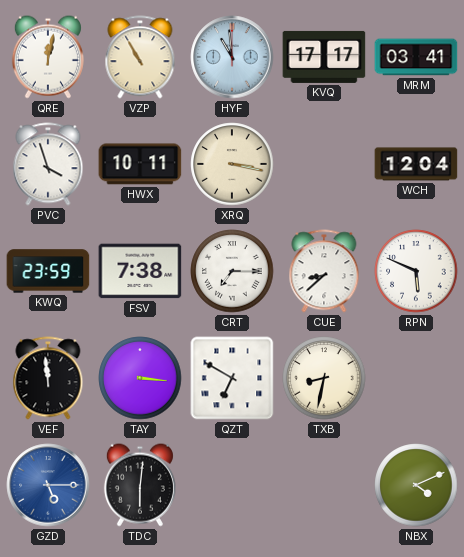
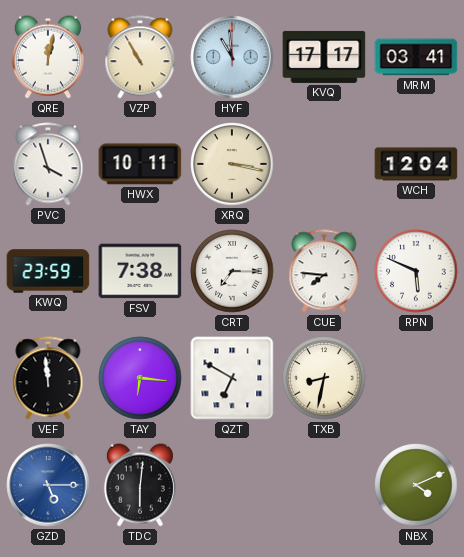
CUE: 8:38 -> 7:46 (324, 271)
TAY: 3:16 -> 6:16 (140, 378)
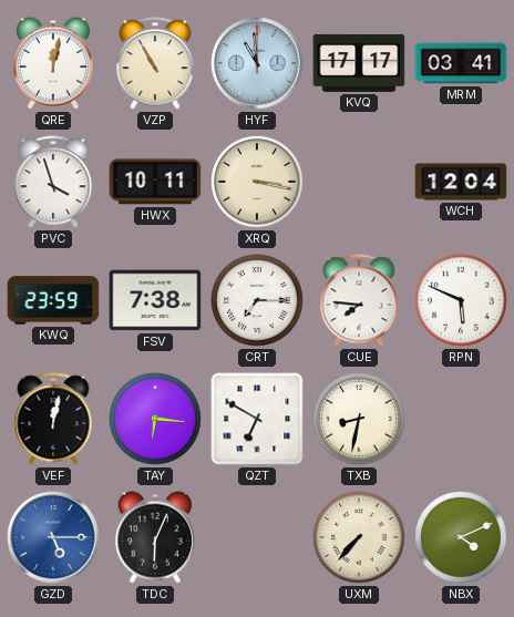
VEF: 11:59 -> 12:02 (53, 419)
TDC: 6:01 -> 6:04 (155, 537)
UXM: none -> 7:37 (359, 537)
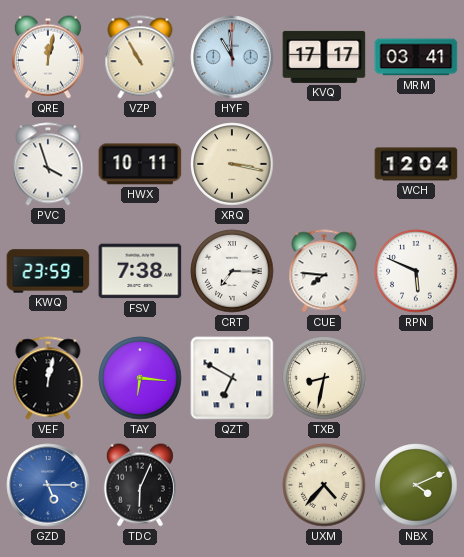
UXM: 7:37 -> 4:37 (324, 485)
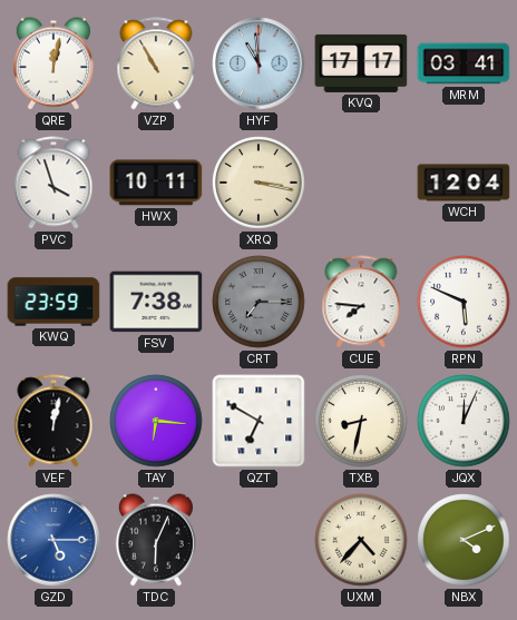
CRT dial: white -> grey (258, 302)
JQX: none -> 12:04 (464, 421)
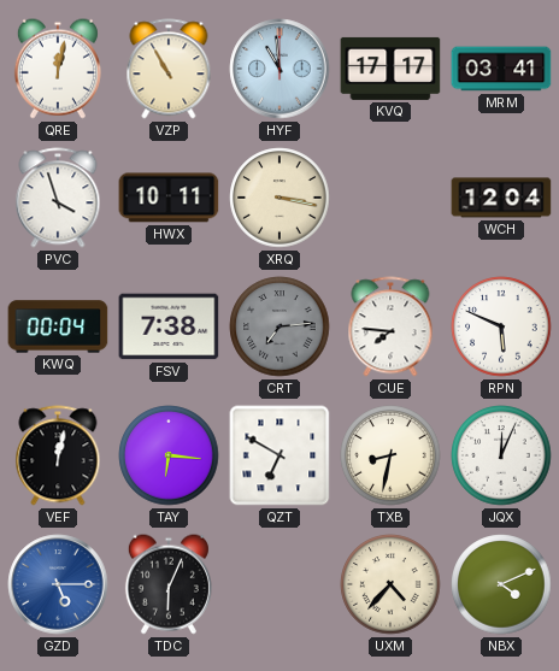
KWQ: 23:59 -> 00:04 (58, 326)
CRT: 7:15 -> 7:14 (279, 326)
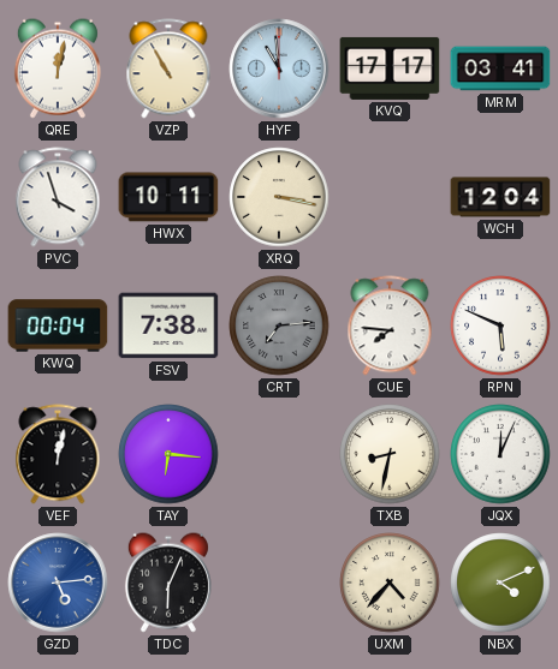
QZT: 6:50 -> none (279, 455)
GZD: 5:15 -> 5:14 (58, 583)
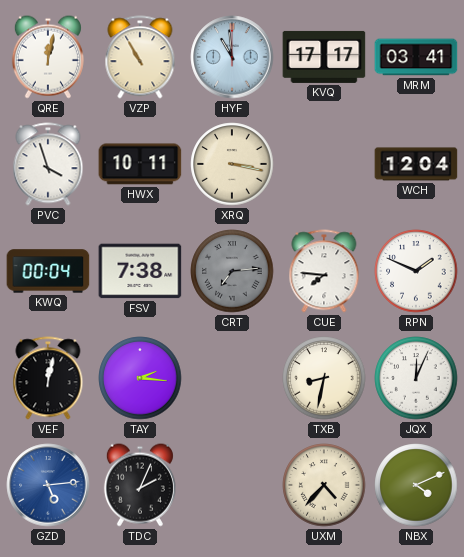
RPN: 5:49 -> 1:49 (416, 271)
TAY: 6:16 -> 2:16 (140, 378)
TDC: 6:04 -> 2:04 (140, 485)
